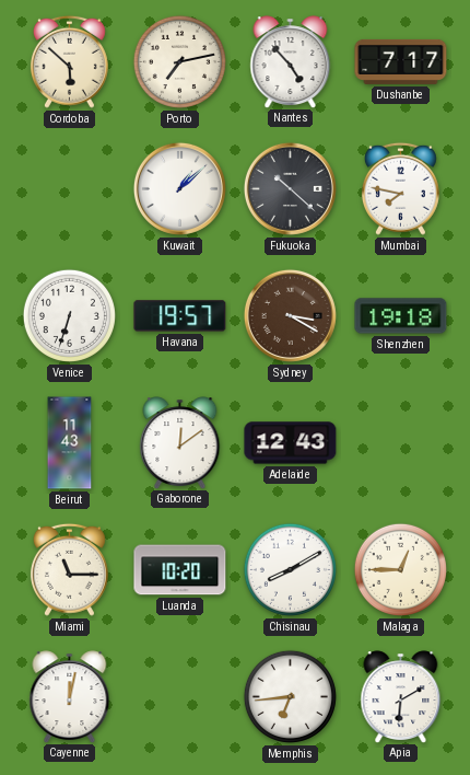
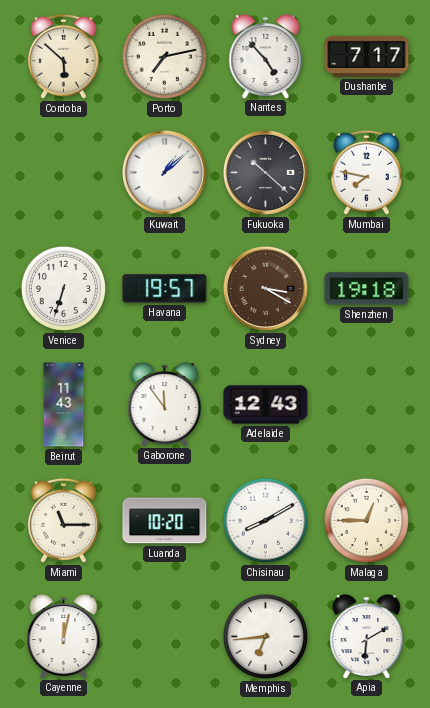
Gaborone: 12:09 -> 11:54 (165, 404)
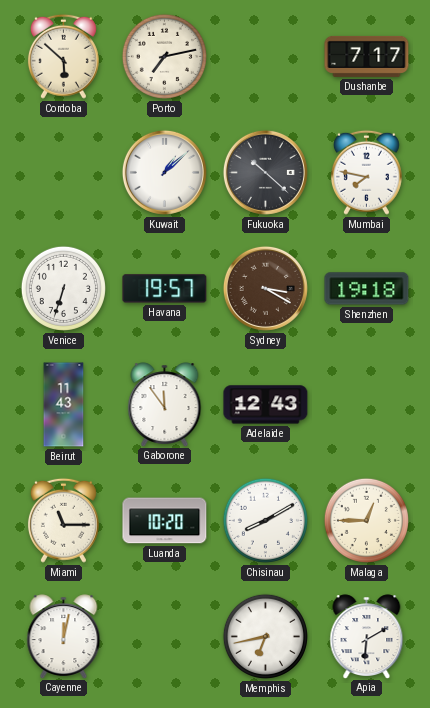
Nantes: 4:53 -> none (266, 56)
Memphis: 6:44 -> 6:43 (265, 636)
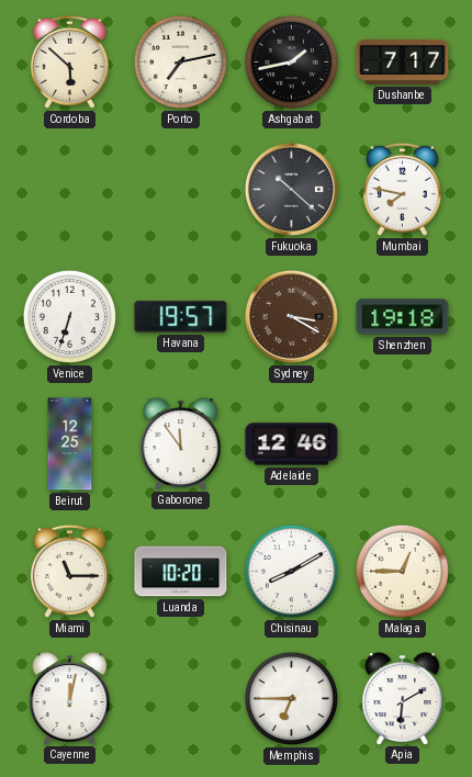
Ashgabat: none -> 1:43 (291, 61)
Kuwait: 1:08 -> none (164, 172)
Beirut: 11:43 -> 12:25 (70, 444)
Adelaide: 12:43 -> 12:46 (292, 444)
Memphis: 6:43 -> 6:45 (291, 698)
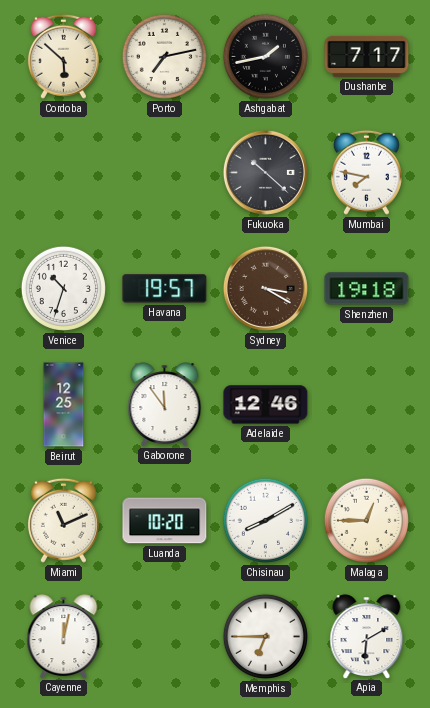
Venice: 6:33 -> 10:33 (63, 288)
Miami: 11:15 -> 11:11 (63, 520)
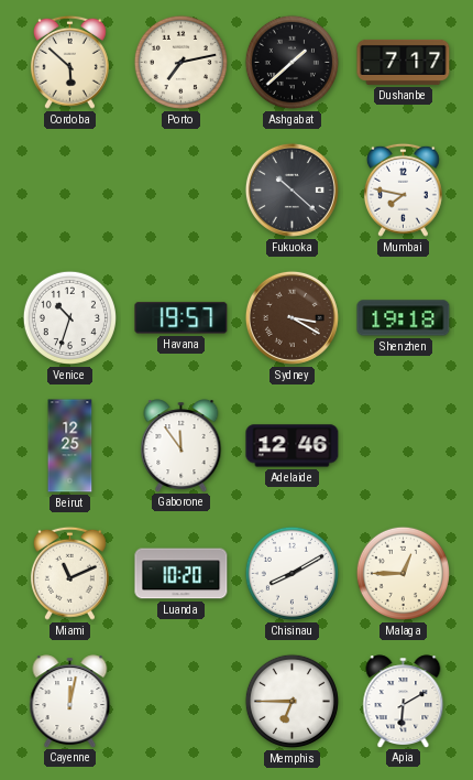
Ashgabat: 1:43 -> 1:38 (291, 62)
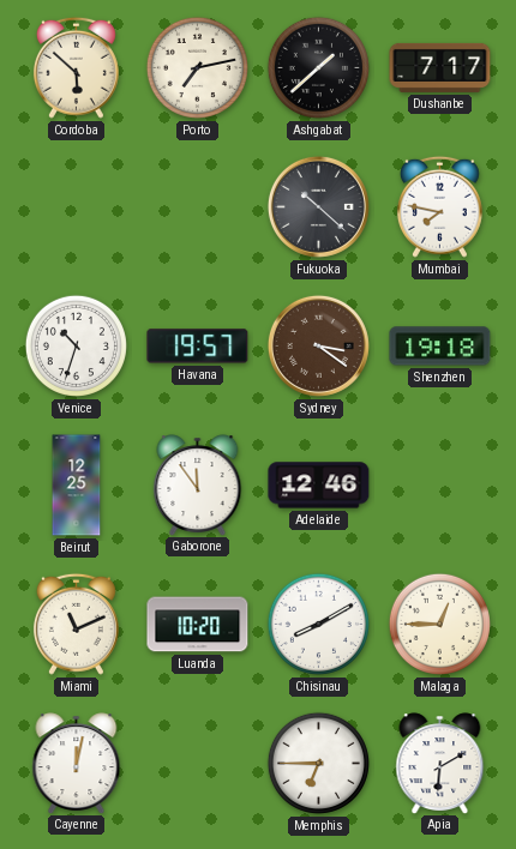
Sydney: 3:20 -> 3:21 (318, 345)
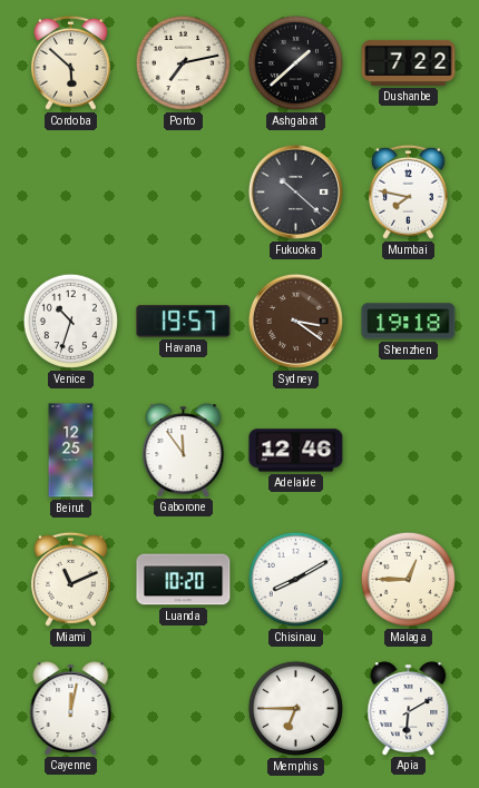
Dushanbe: 7:17 -> 7:22 (409, 62)
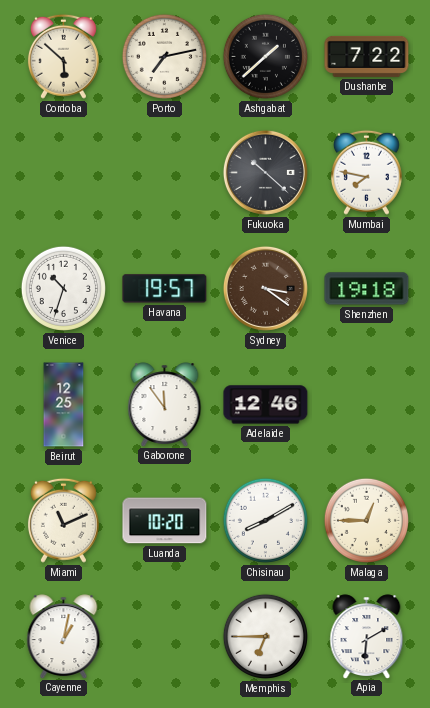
Cayenne: 12:02 -> 1:02 (64, 636)
